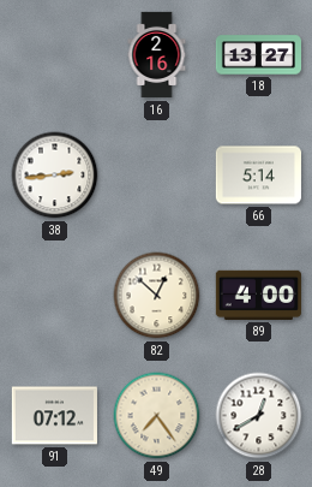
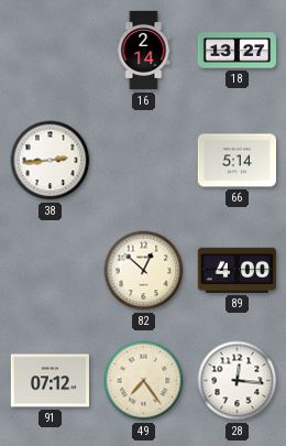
16: 2:16 -> 2:14 (144, 51)
28: 12:40 -> 12:16 (238, 381)
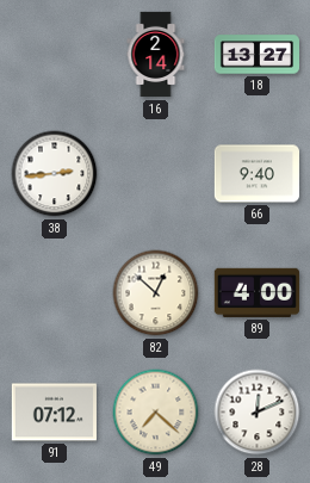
66: 5:14 -> 9:40 (256, 174)
49: 7:24 -> 7:22 (156, 413)
28: 12:16 -> 12:11 (258, 413)
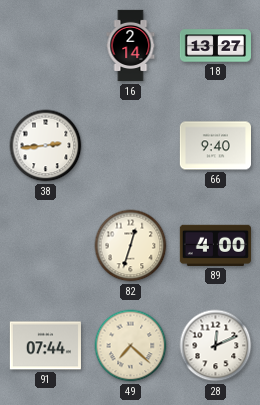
82: 12:52 -> 12:33 (131, 246)
91: 07:12 -> 07:44 (45, 346)
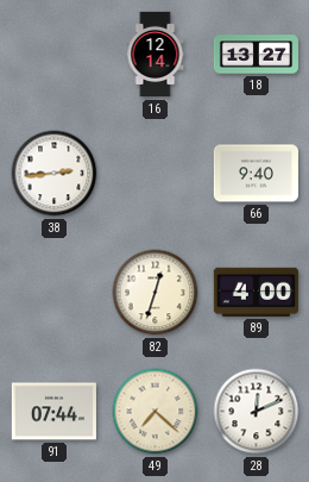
16: 2:14 -> 12:14 (156, 55)
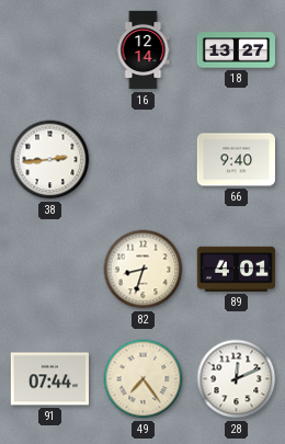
82: 12:33 -> 8:33 (144, 270)
89: 4:00 -> 4:01 (236, 269)
49: 7:22 -> 7:24 (144, 379)
